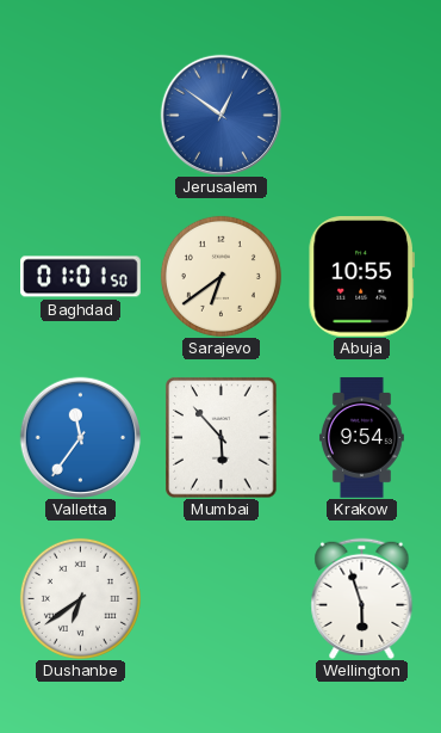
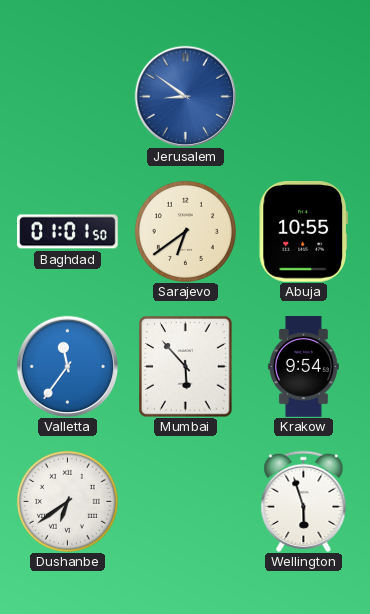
Jerusalem: 12:51 -> 8:51 (185, 96)
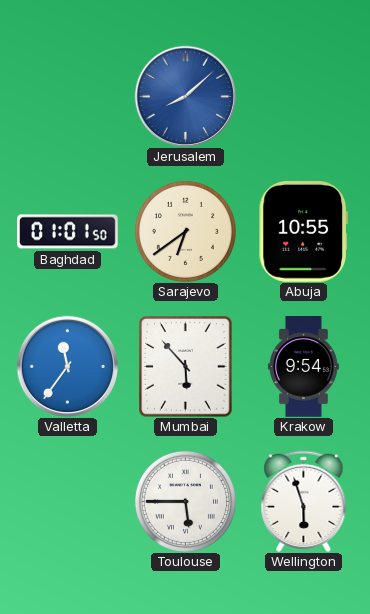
Jerusalem: 8:51 -> 8:08 (185, 96)
Dushanbe: 6:39 -> none (67, 501)
Toulouse: none -> 5:45 (185, 501)
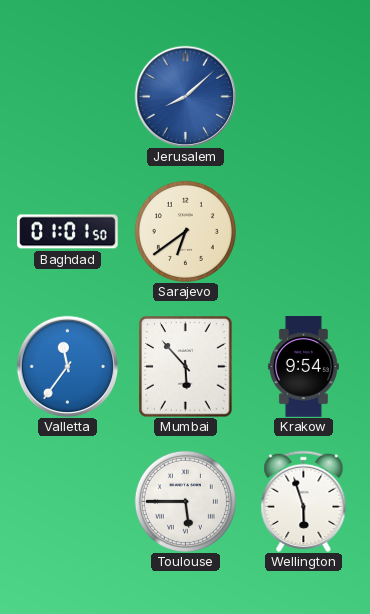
Abuja: 10:55 -> none (303, 232)
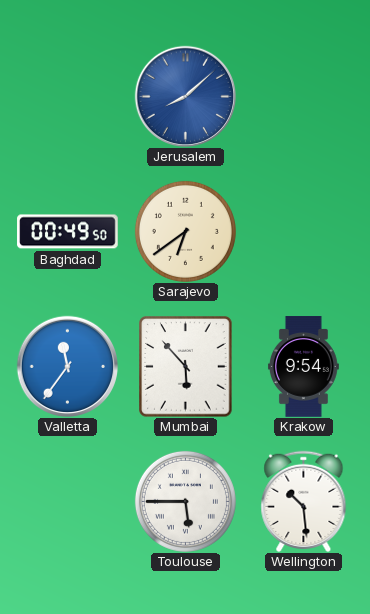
Baghdad: 01:01 -> 00:49 (68, 232)
Wellington: 5:57 -> 10:29 (304, 501)
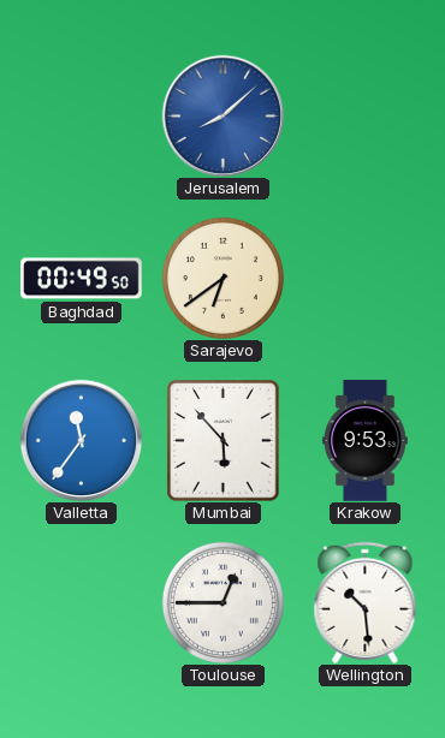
Krakow: 9:54 -> 9:53 (364, 441)
Toulouse: 5:45 -> 12:45 (222, 602)
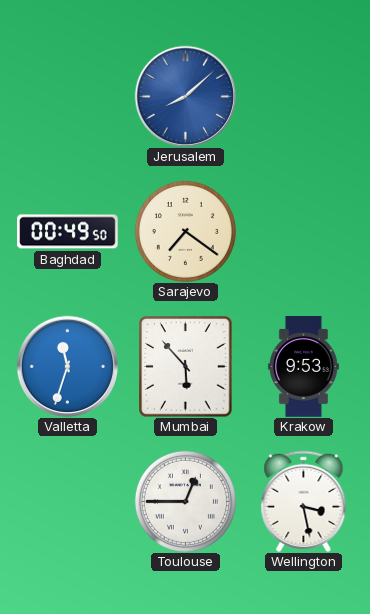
Sarajevo: 6:39 -> 7:21 (185, 231)
Valletta: 11:36 -> 11:33 (67, 366)
Wellington: 10:29 -> 3:28 (304, 501)
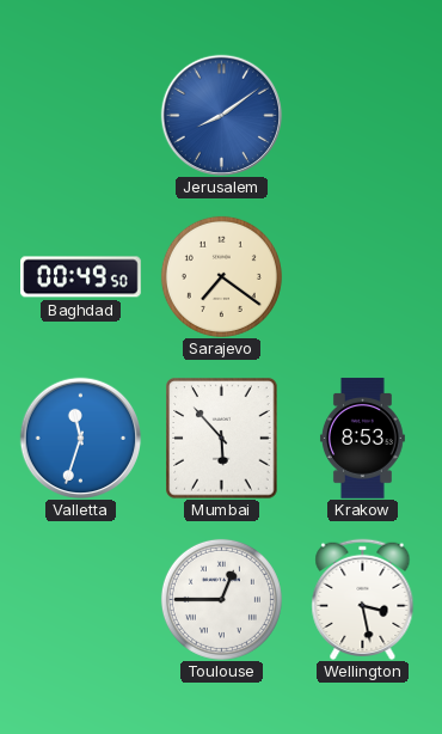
Jerusalem: 8:08 -> 8:09 (221, 115)
Krakow: 9:53 -> 8:53 (362, 439)
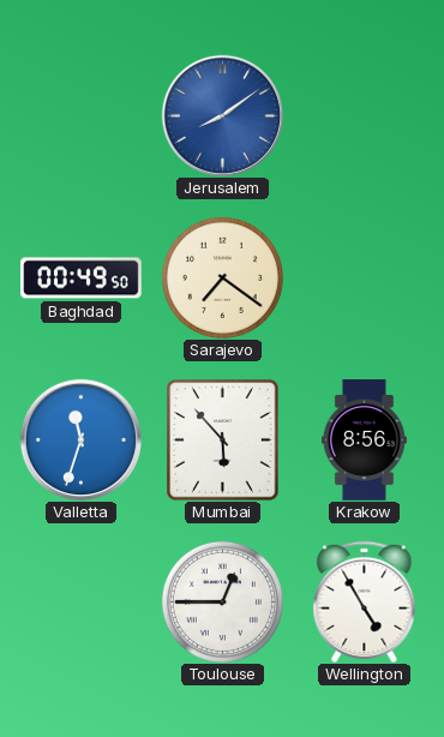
Krakow: 8:53 -> 8:56 (364, 441)
Wellington: 3:28 -> 4:55 (365, 601)
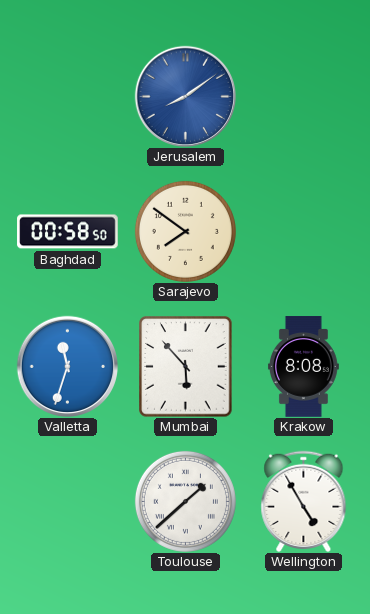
Baghdad: 00:49 -> 00:58 (68, 232)
Sarajevo: 7:21 -> 7:51 (185, 231)
Krakow: 8:56 -> 8:08 (303, 367)
Toulouse: 12:45 -> 1:38 (185, 501)
